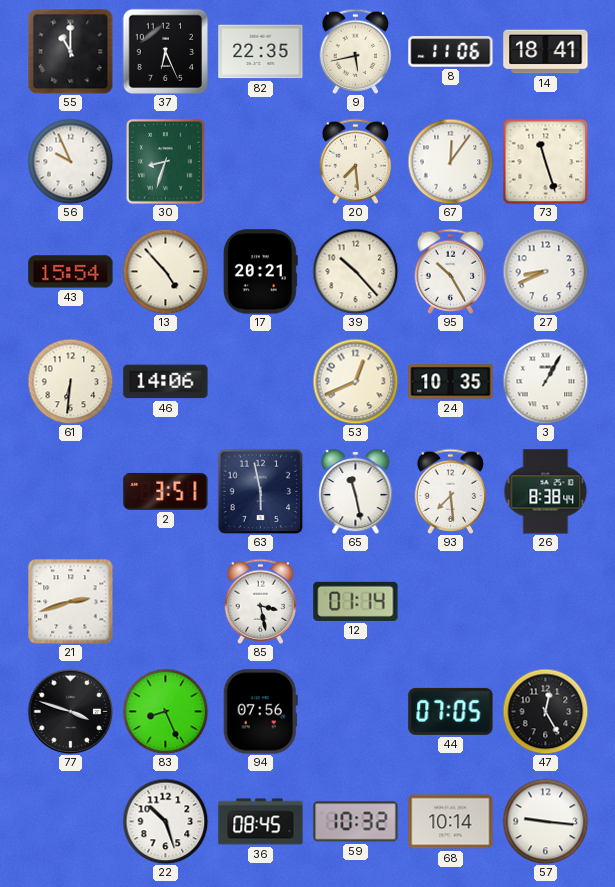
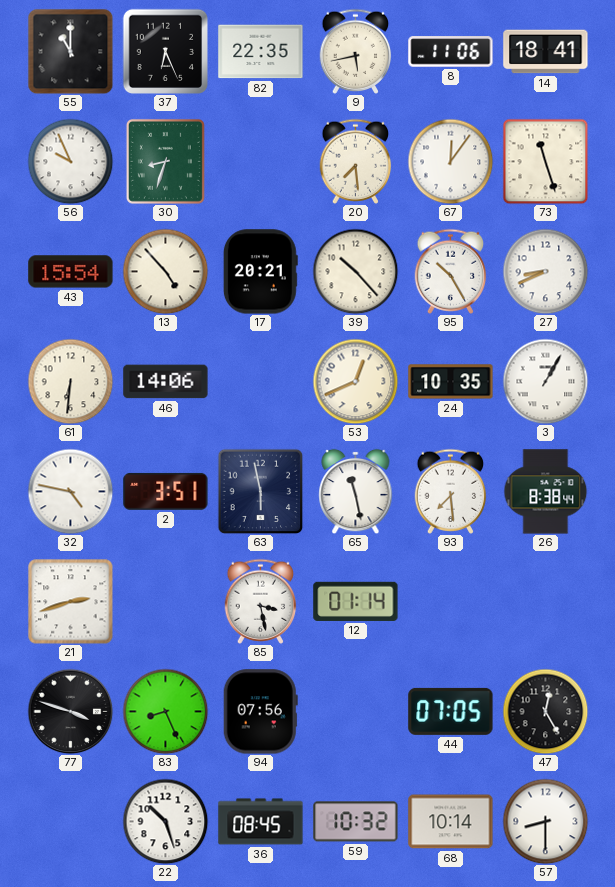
32: none -> 4:47 (70, 491)
57: 9:16 -> 8:30 (545, 821)
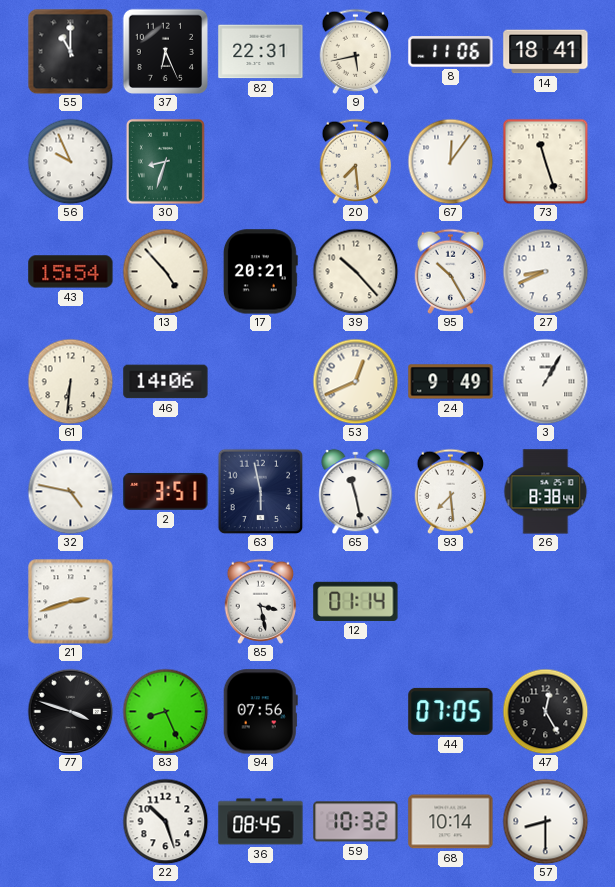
82: 22:35 -> 22:31 (261, 52)
24: 10:35 -> 9:49 (451, 382)
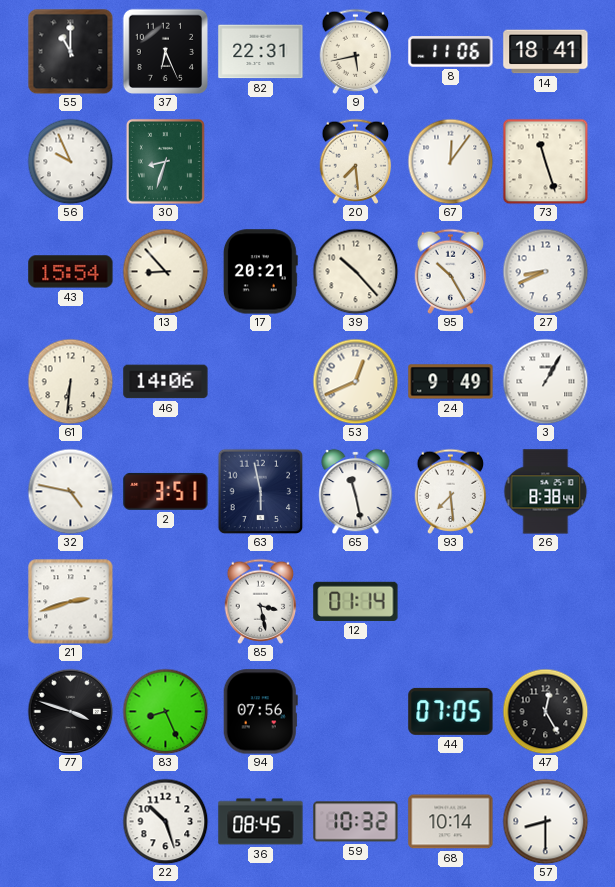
13: 4:53 -> 8:53 (165, 271)
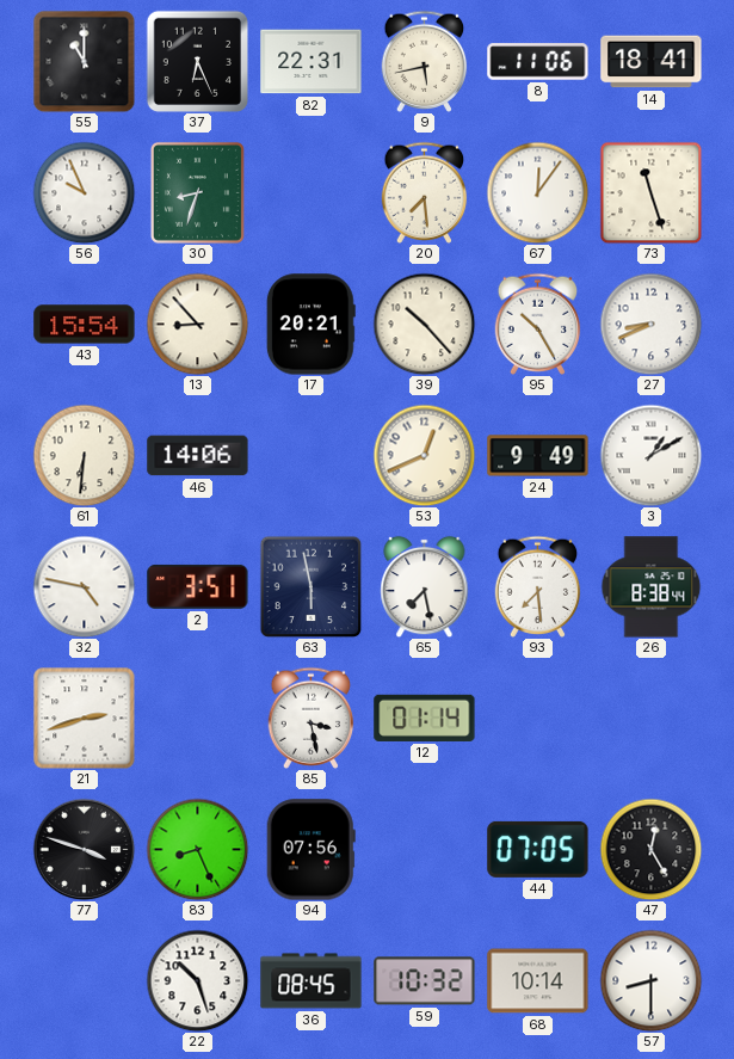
3: 1:05 -> 1:10 (650, 455)
65: 11:28 -> 7:28 (425, 586)
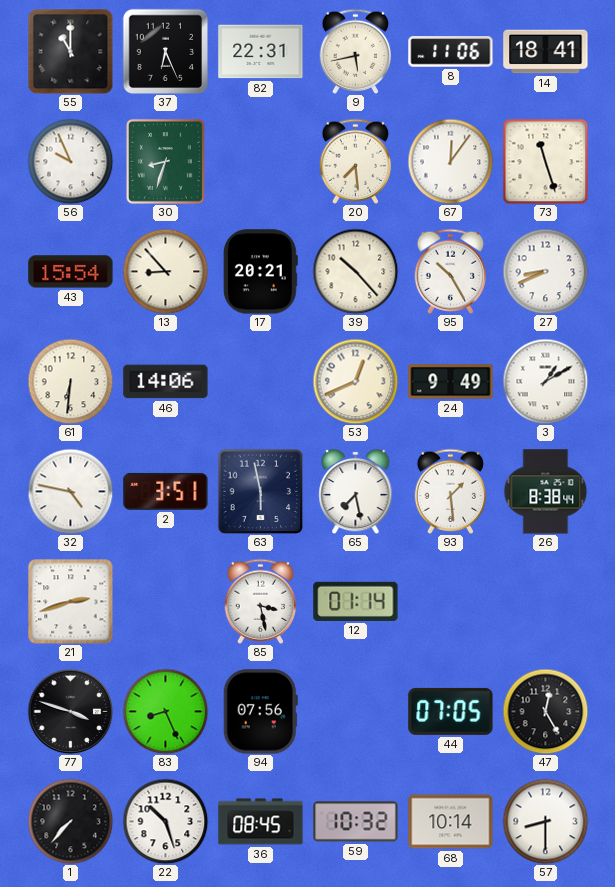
93: 7:29 -> 1:29 (451, 491)
1: none -> 7:37 (70, 821)
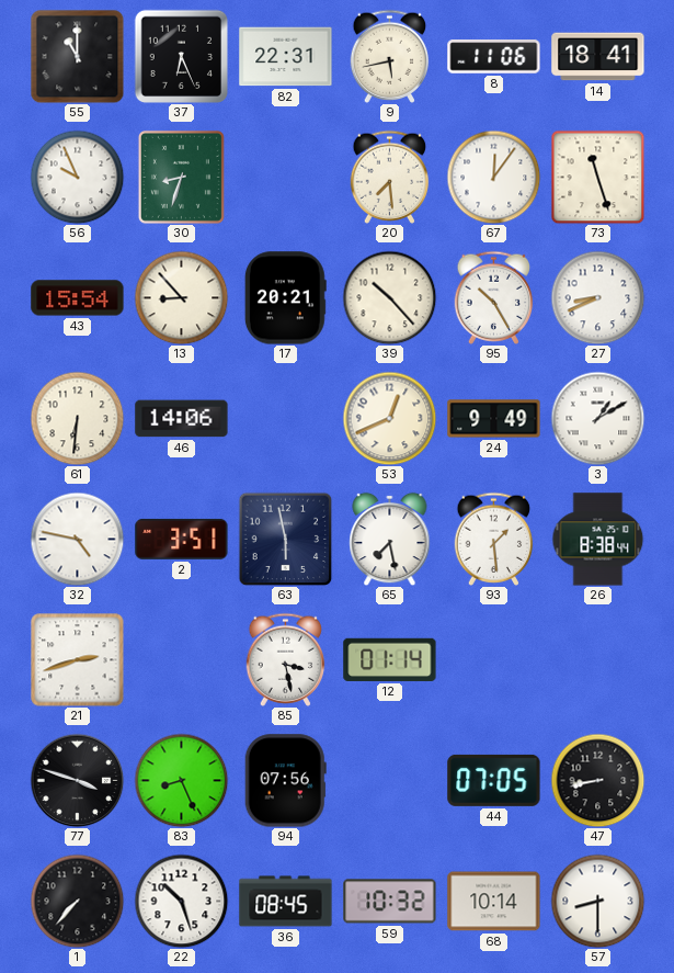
47: 12:25 -> 8:43 (597, 780)
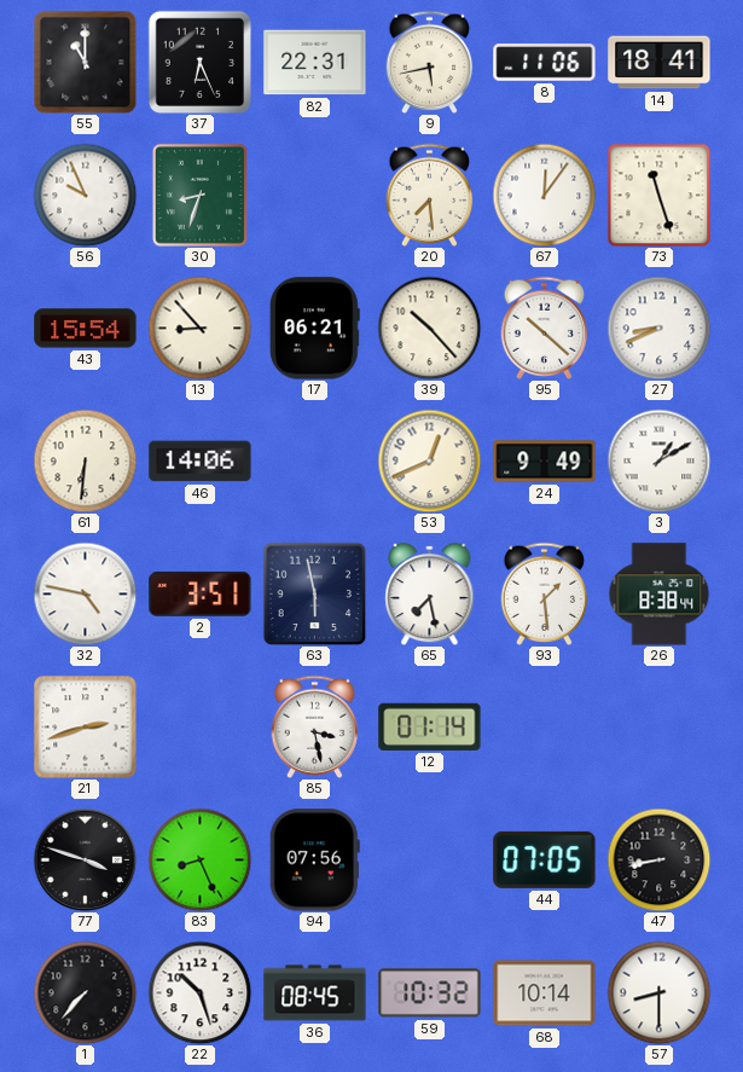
17: 20:21 -> 06:21 (314, 329)
95: 10:25 -> 10:22 (545, 328)
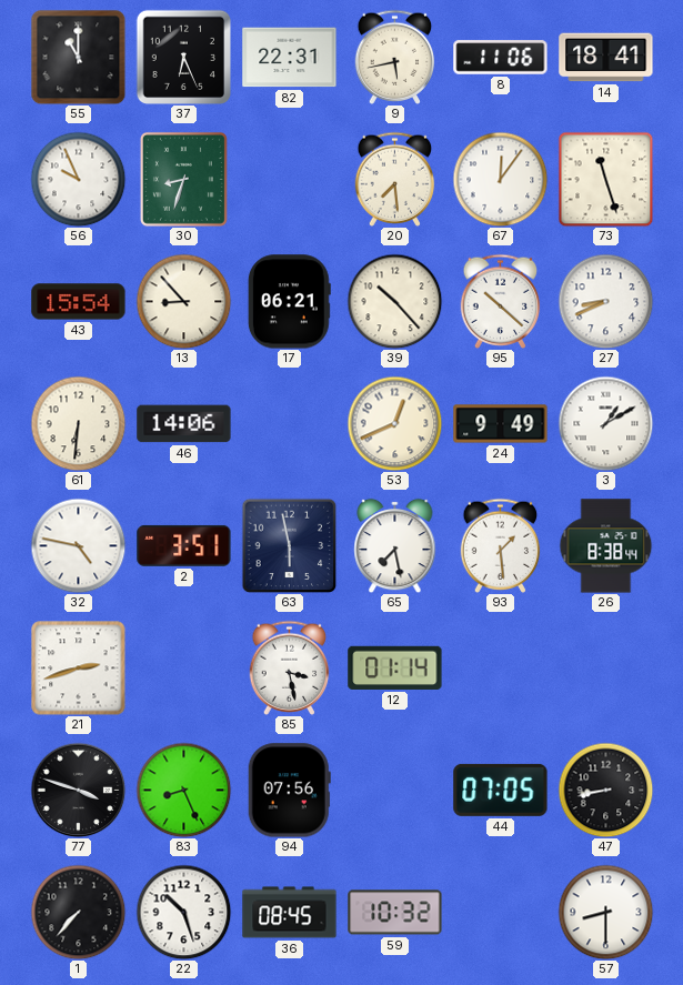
68: 10:14 -> none (545, 993)
